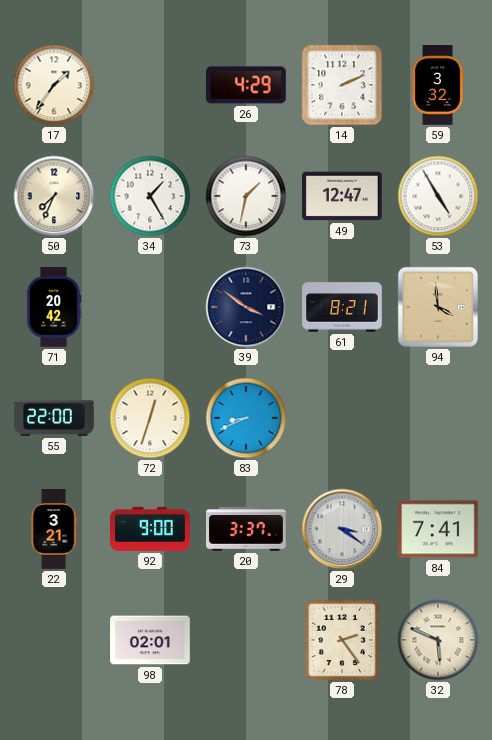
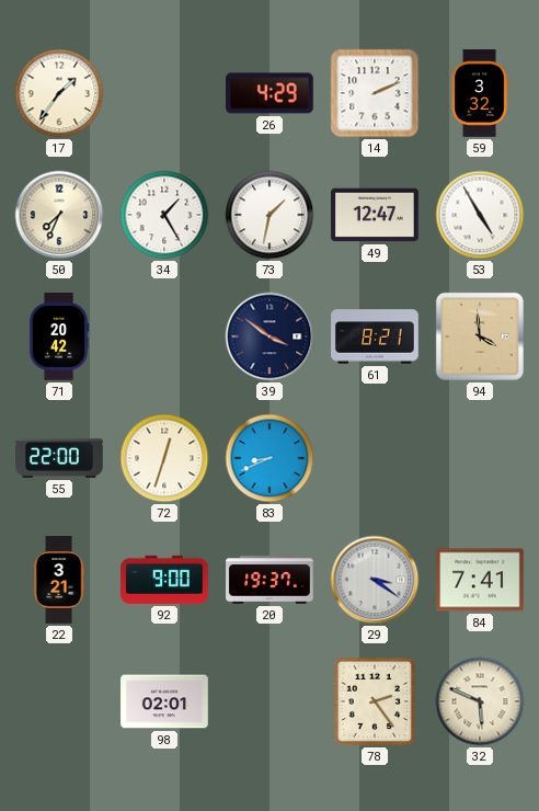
20: 3:37 -> 19:37 (269, 580)
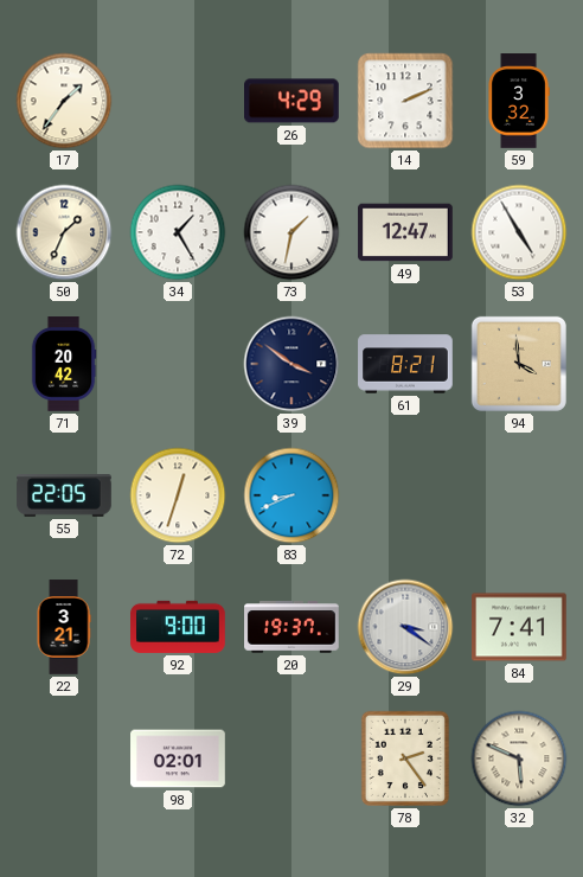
50: 7:34 -> 1:34 (64, 232)
55: 22:00 -> 22:05 (64, 497)
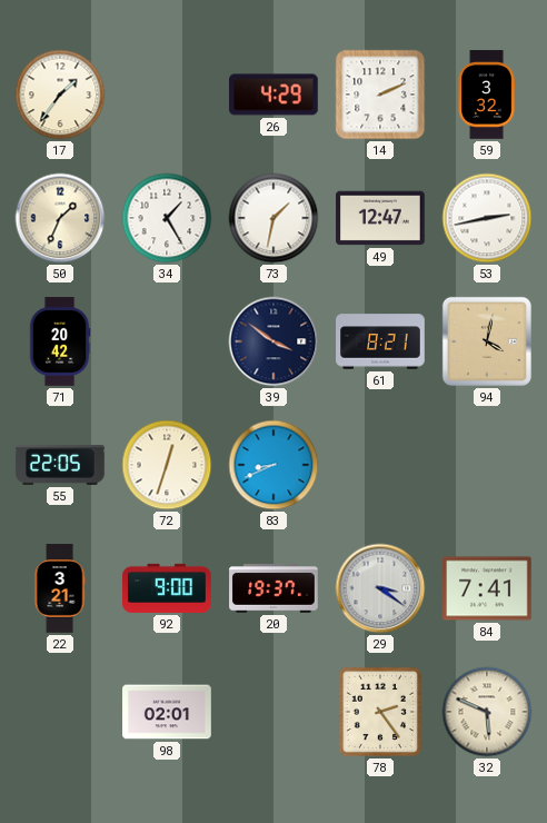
53: 4:55 -> 2:43 (487, 218)
94: 3:59 -> 4:02 (487, 341)
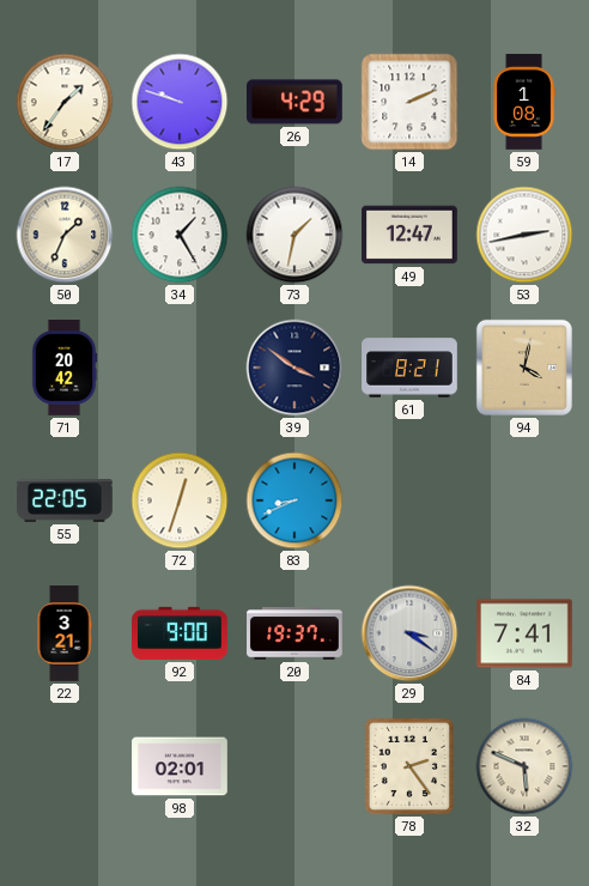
43: none -> 9:48 (180, 102)
59: 3:32 -> 1:08 (524, 102)
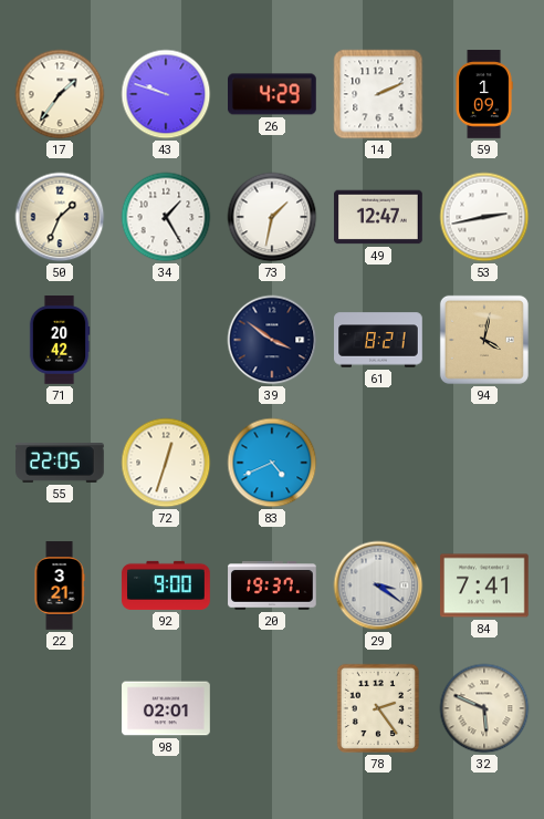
59: 1:08 -> 1:09 (484, 94)
83: 8:41 -> 4:41 (272, 463)
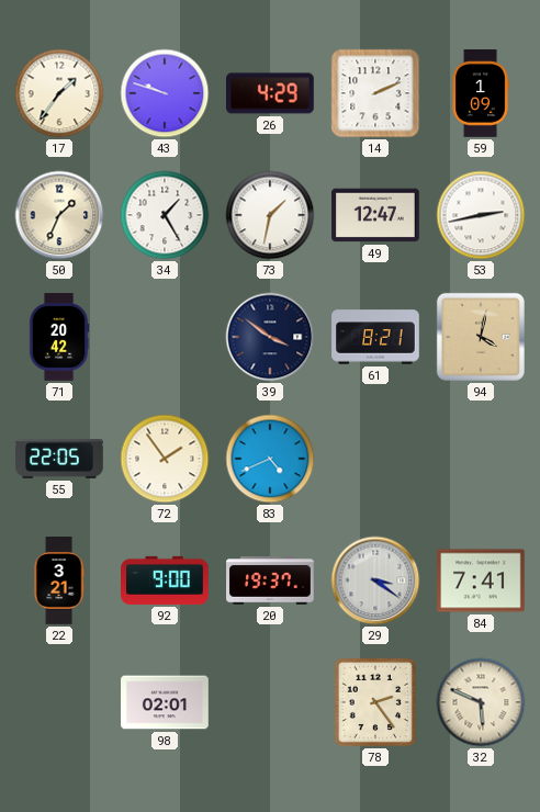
72: 12:33 -> 1:54 (165, 459)
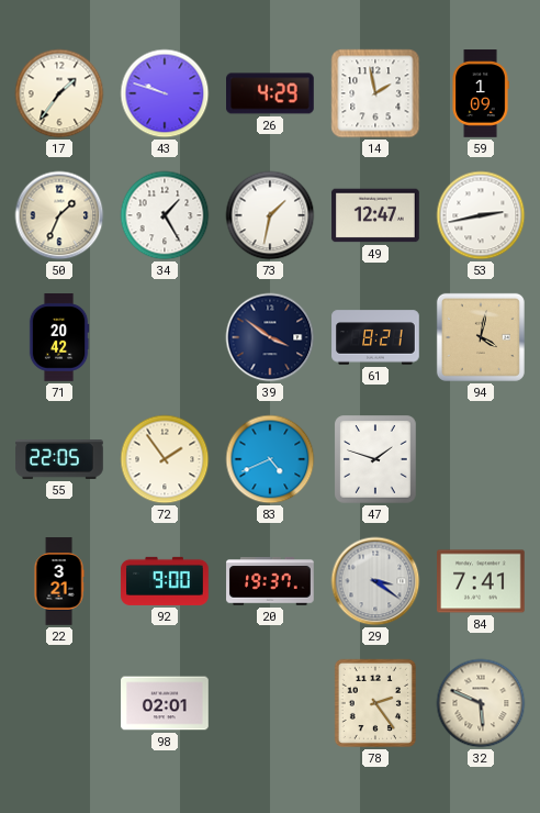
14: 2:11 -> 1:58 (375, 93)
47: none -> 1:48 (375, 459)
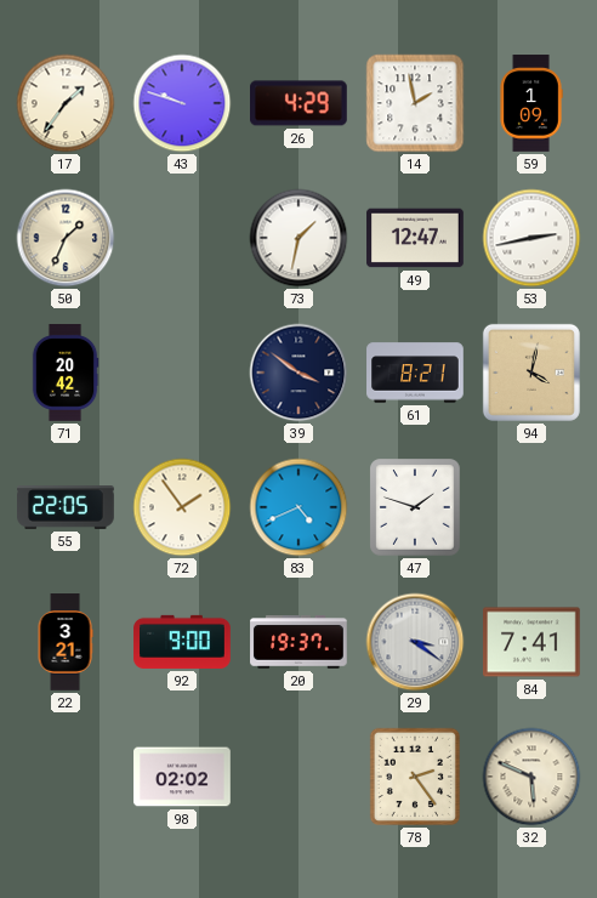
34: 1:25 -> none (165, 215)
98: 02:01 -> 02:02 (182, 777)
